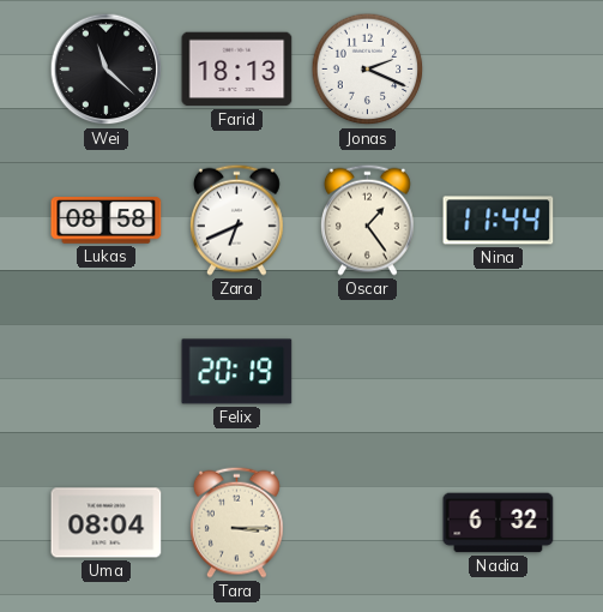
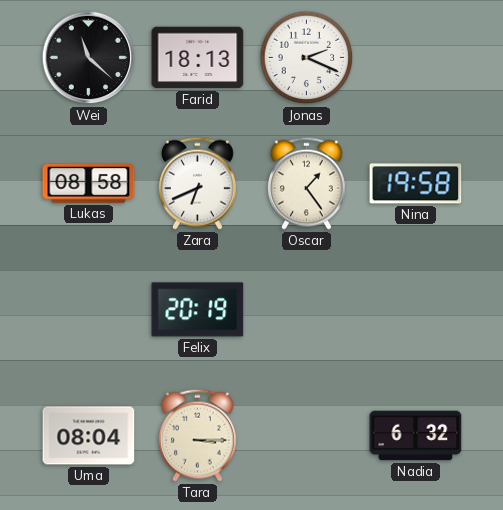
Nina: 11:44 -> 19:58 (416, 184)
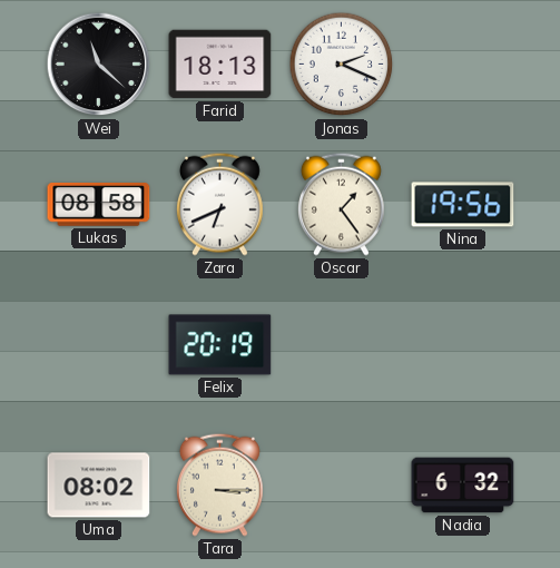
Nina: 19:58 -> 19:56 (463, 205)
Uma: 08:04 -> 08:02 (99, 486)
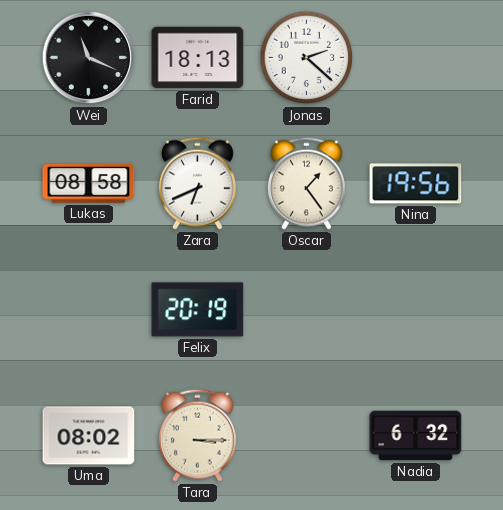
Wei: 11:22 -> 11:19 (89, 58)
Jonas: 2:19 -> 2:22 (307, 58)
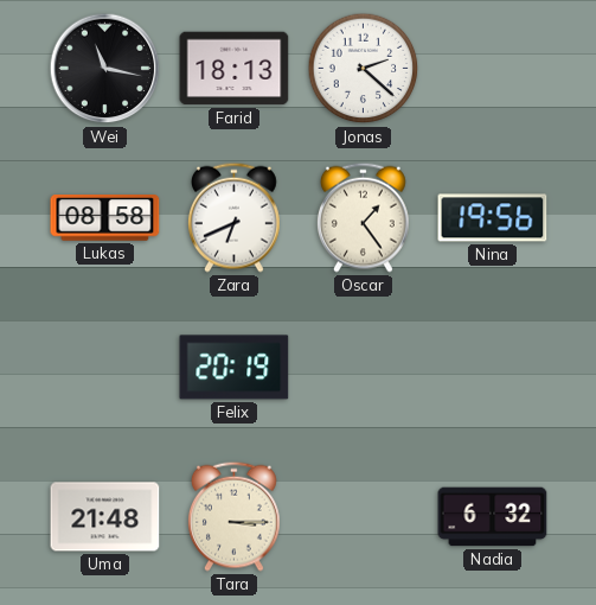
Wei: 11:19 -> 11:17 (105, 69)
Uma: 08:02 -> 21:48 (105, 517)
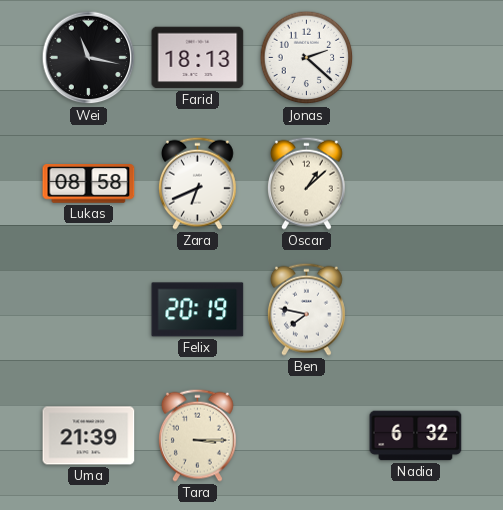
Oscar: 1:24 -> 1:08 (306, 183)
Nina: 19:56 -> none (493, 218)
Ben: none -> 7:47 (306, 309)
Uma: 21:48 -> 21:39 (89, 436)
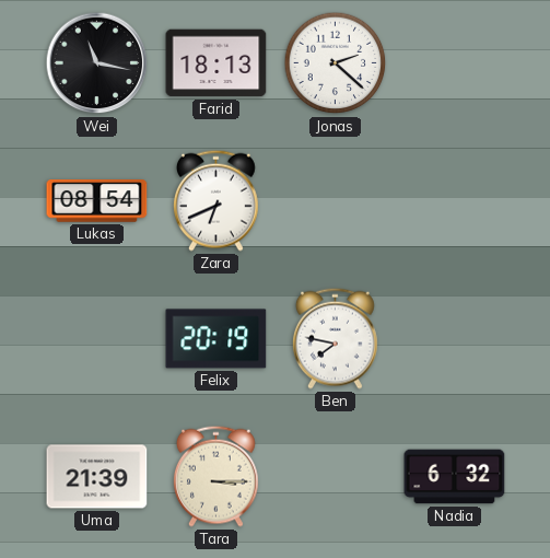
Lukas: 08:58 -> 08:54 (97, 201)
Oscar: 1:08 -> none (306, 183)
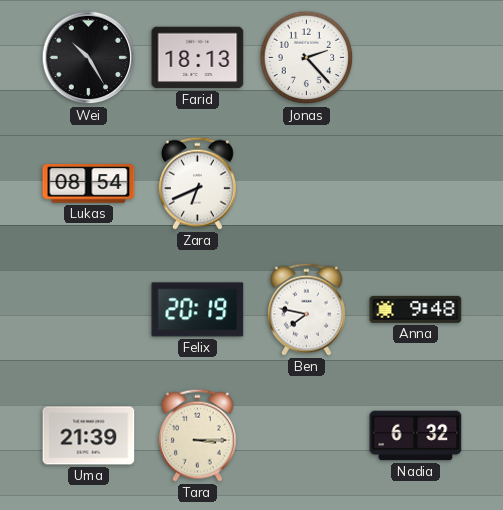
Wei: 11:17 -> 10:25 (89, 58)
Jonas: 2:22 -> 2:23 (307, 58)
Anna: none -> 9:48 (416, 309)
